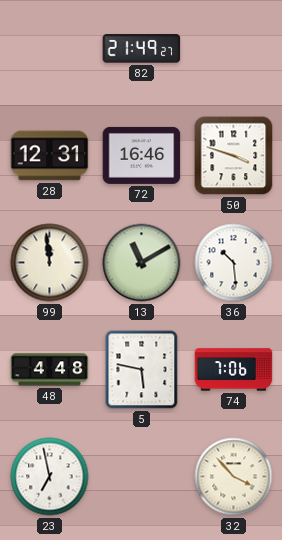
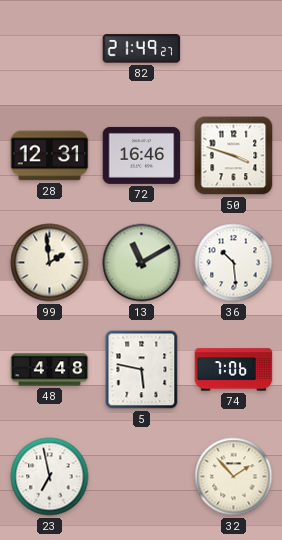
99: 11:59 -> 1:59 (50, 263)
32: 3:53 -> 1:53 (234, 477)
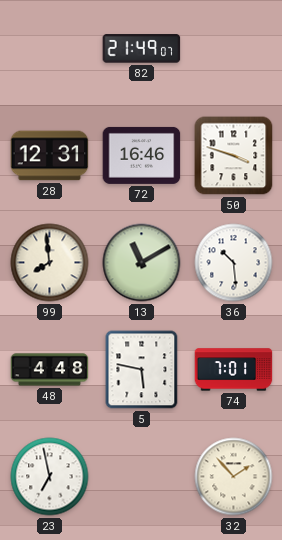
82: 21:49:27 -> 21:49:07 (142, 49)
99: 1:59 -> 7:59 (50, 263)
74: 7:06 -> 7:01 (234, 370)
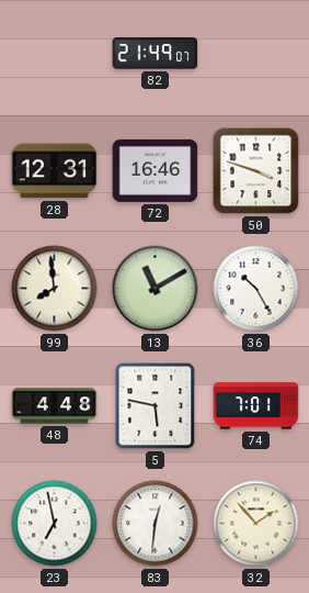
36: 10:29 -> 10:25 (256, 289)
83: none -> 12:31 (156, 524)
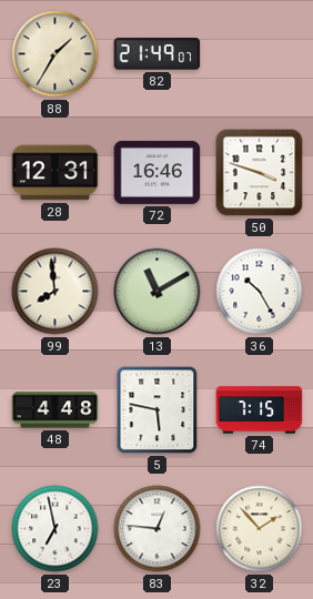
88: none -> 1:35 (55, 54)
74: 7:01 -> 7:15 (260, 410)
83: 12:31 -> 12:46 (158, 529)
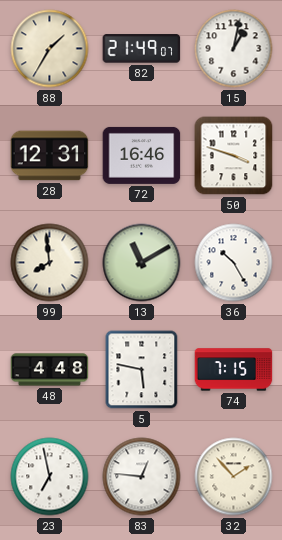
15: none -> 1:02 (234, 49)
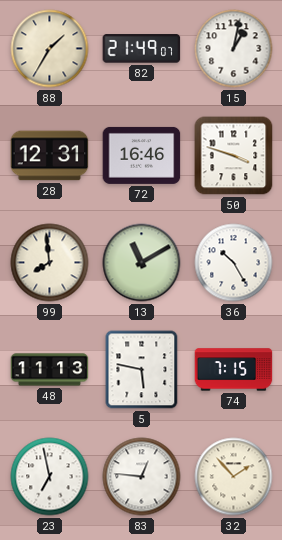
48: 4:48 -> 11:13 (50, 370)
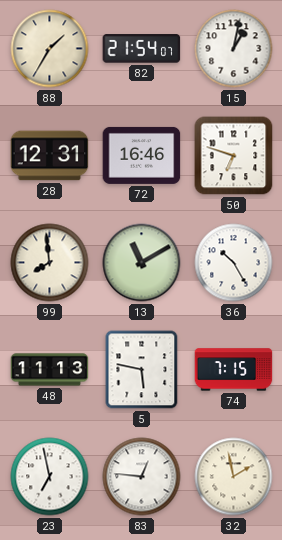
82: 21:49 -> 21:54 (142, 49)
50: 3:48 -> 6:48 (234, 156)
32: 1:53 -> 1:58 (234, 477)
